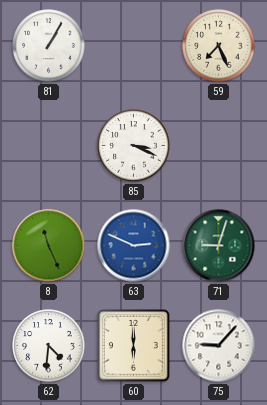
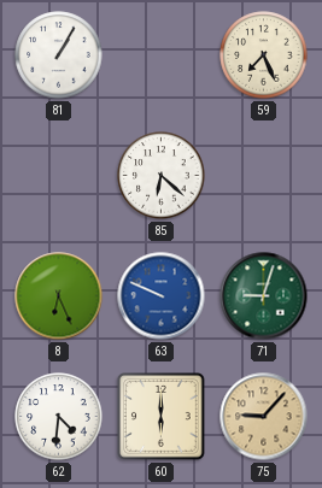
85: 3:19 -> 6:22 (162, 176)
8: 11:26 -> 6:26 (59, 296)
63: 2:49 -> 9:49 (162, 296)
75 dial: white -> champagne (264, 417)
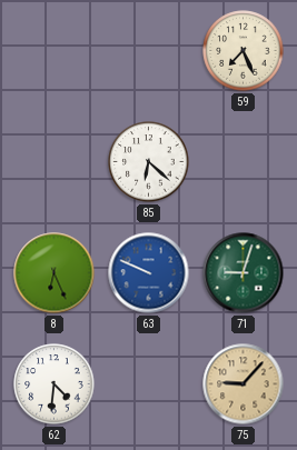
81: 1:05 -> none (59, 55)
60: 6:00 -> none (162, 417)
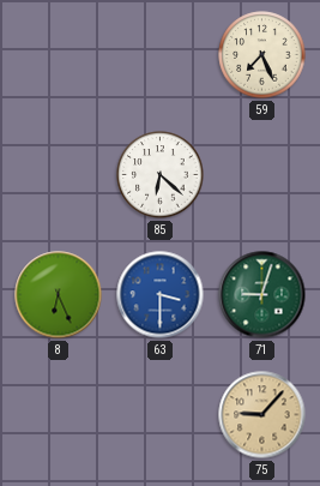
63: 9:49 -> 3:30 (161, 295)
62: 4:31 -> none (55, 384)
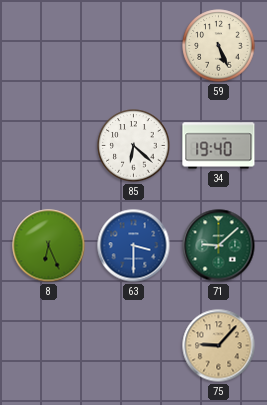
59: 7:26 -> 5:26 (219, 46)
34: none -> 19:40 (219, 146)
71: 9:03 -> 9:08 (219, 246)
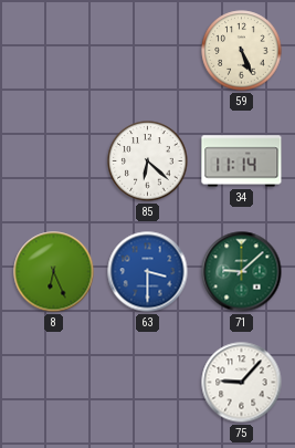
34: 19:40 -> 11:14 (242, 162)
75 dial: champagne -> white (242, 383)
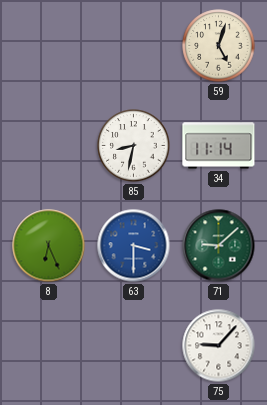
59: 5:26 -> 5:03 (219, 46)
85: 6:22 -> 8:32 (134, 146)
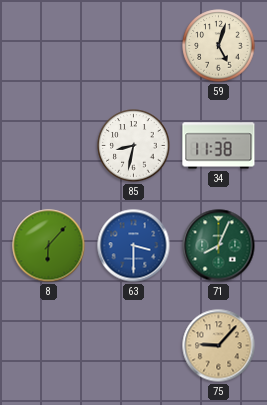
34: 11:14 -> 11:38 (219, 146)
8: 6:26 -> 6:07 (49, 246)
71: 9:08 -> 8:04 (219, 246)
75 dial: white -> champagne (219, 346)
